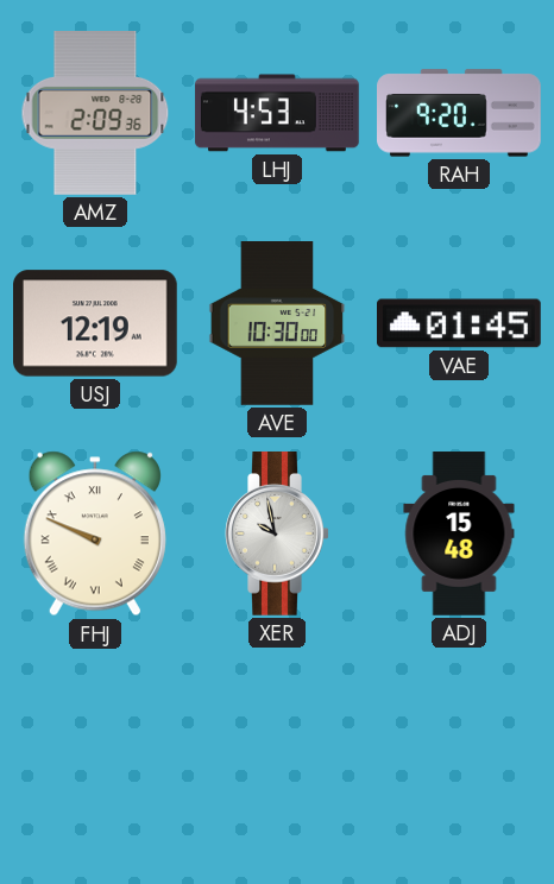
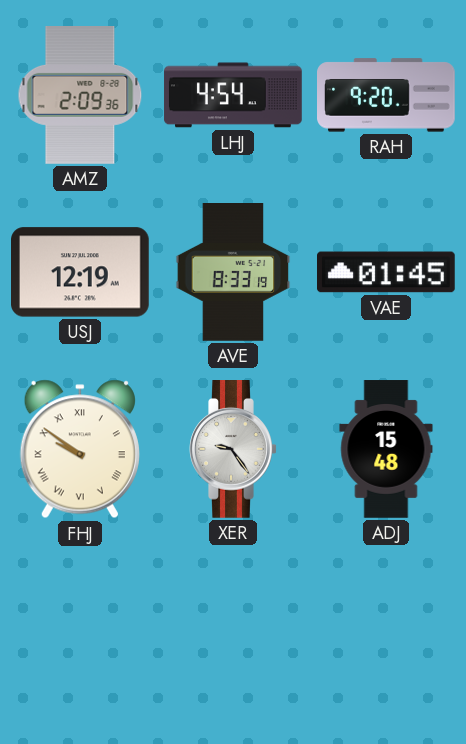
LHJ: 4:53 -> 4:54 (233, 95)
AVE: 10:30 -> 8:33 (233, 273)
FHJ: 9:49 -> 9:51 (80, 449)
XER: 9:58 -> 9:24 (233, 450)
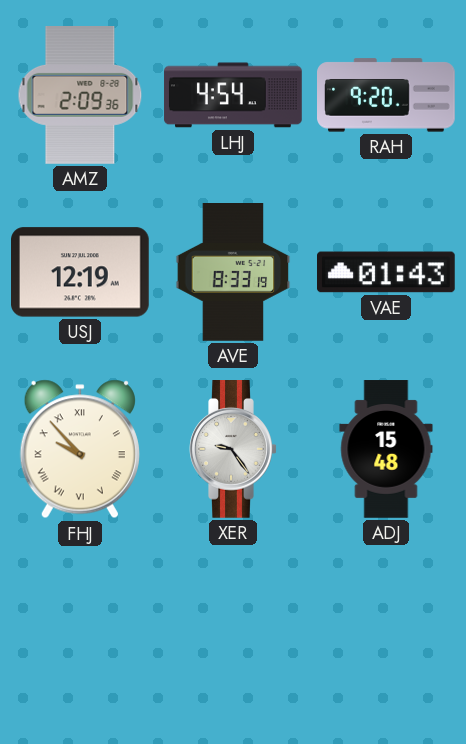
VAE: 01:45 -> 01:43 (387, 272)
FHJ: 9:51 -> 9:53 (80, 449)
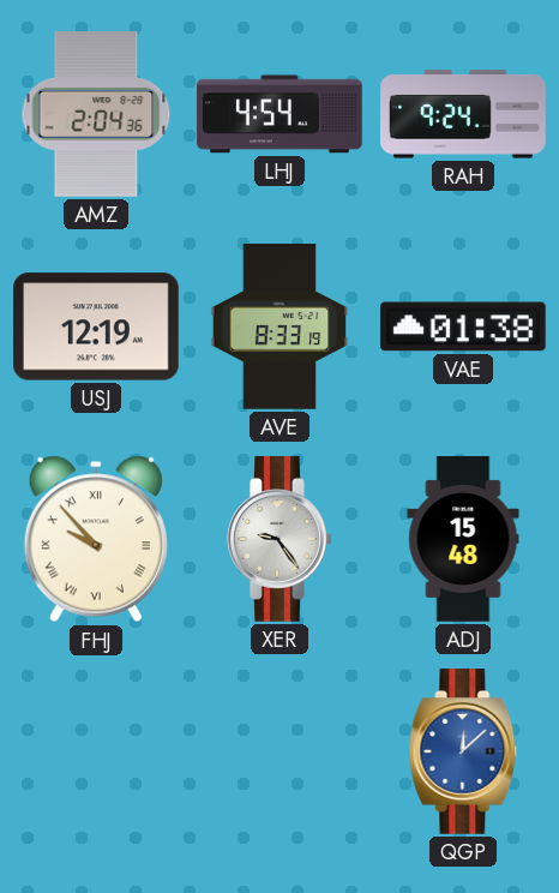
AMZ: 2:09 -> 2:04 (96, 115)
RAH: 9:20 -> 9:24 (464, 114)
VAE: 01:43 -> 01:38 (464, 326)
QGP: none -> 12:08 (463, 753)
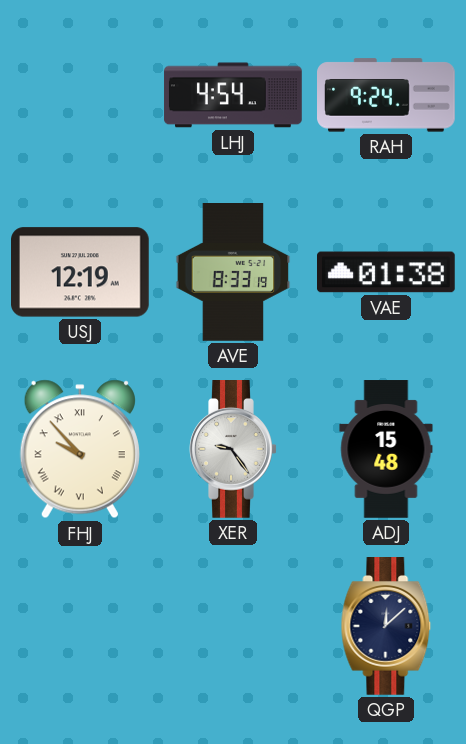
AMZ: 2:04 -> none (96, 115)
QGP dial: blue -> navy (386, 627)
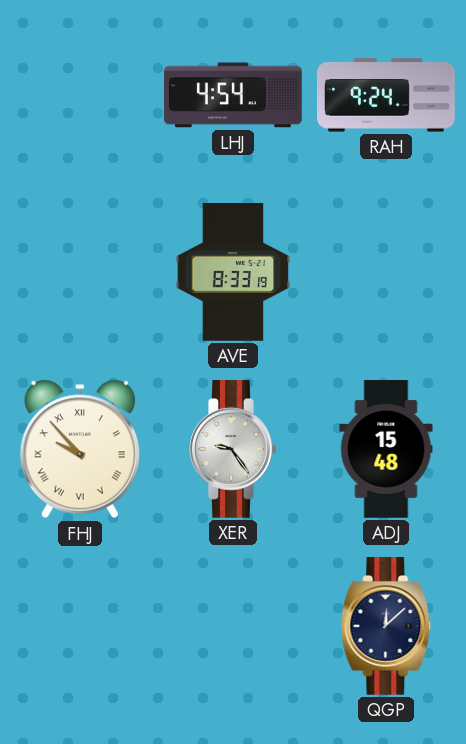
USJ: 12:19 -> none (81, 272)
VAE: 01:38 -> none (387, 272)
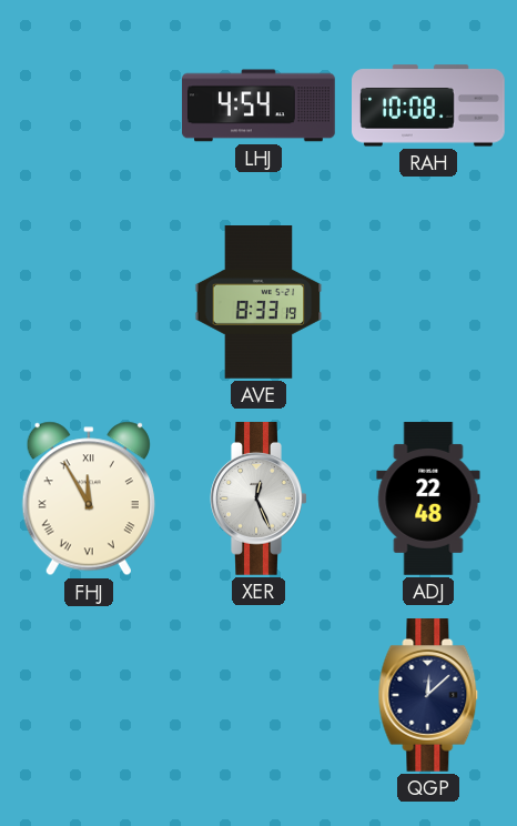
RAH: 9:24 -> 10:08 (429, 105)
FHJ: 9:53 -> 11:55 (89, 498)
XER: 9:24 -> 12:26 (258, 500)
ADJ: 15:48 -> 22:48 (428, 498)
